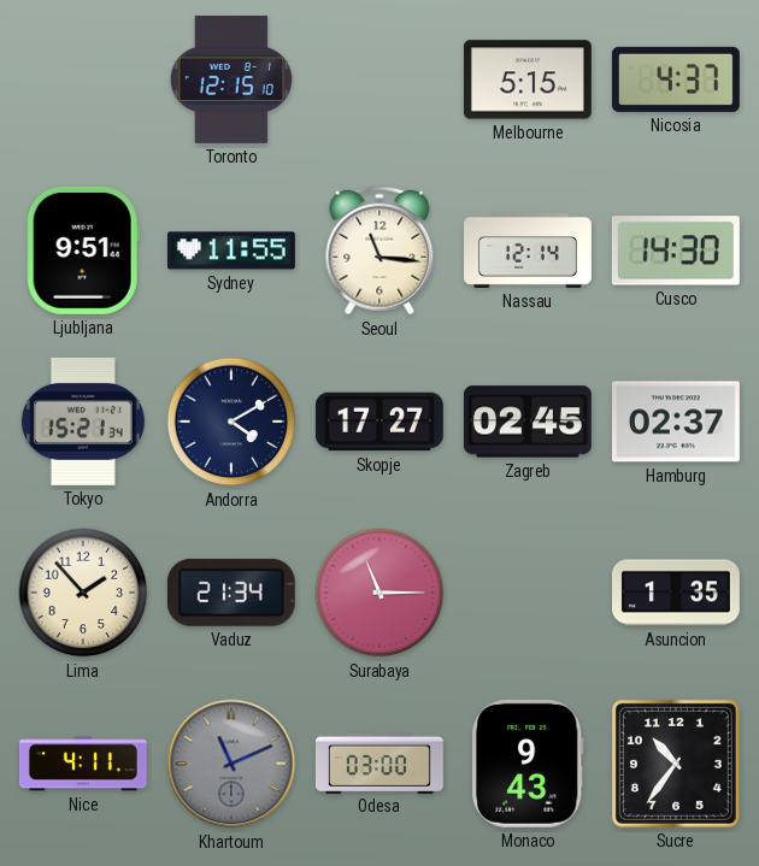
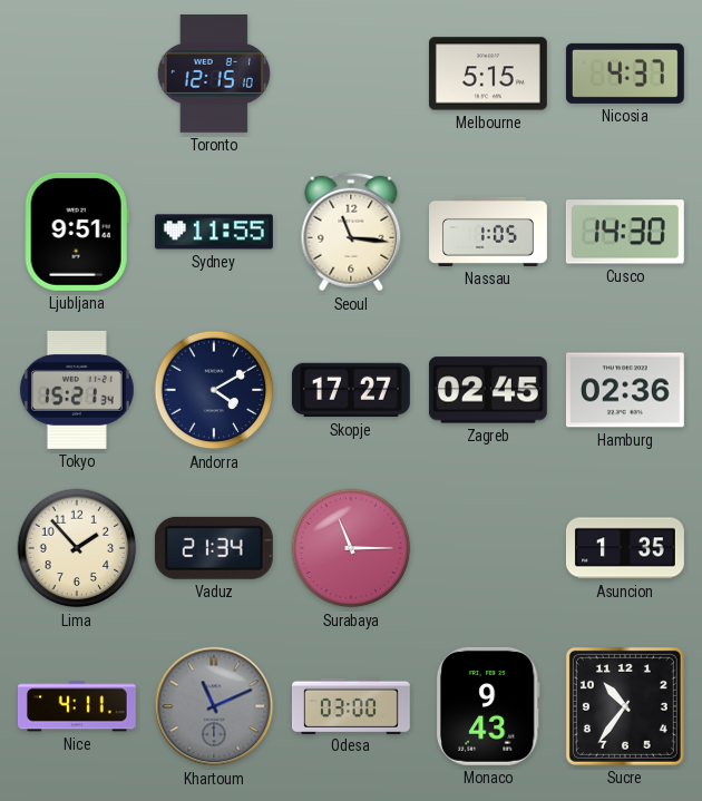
Nassau: 12:14 -> 1:05 (489, 232)
Hamburg: 02:37 -> 02:36 (625, 390)
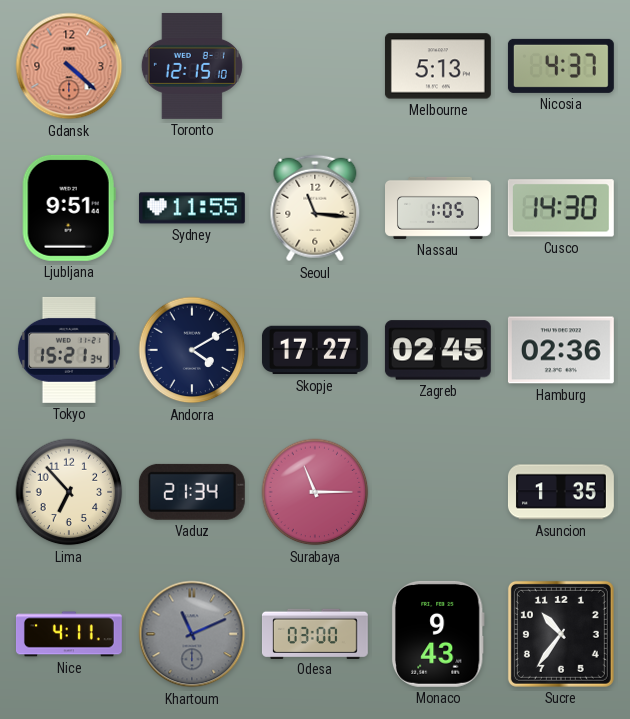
Gdansk: none -> 4:22 (69, 66)
Melbourne: 5:15 -> 5:13 (438, 66)
Lima: 1:53 -> 6:53 (69, 492)
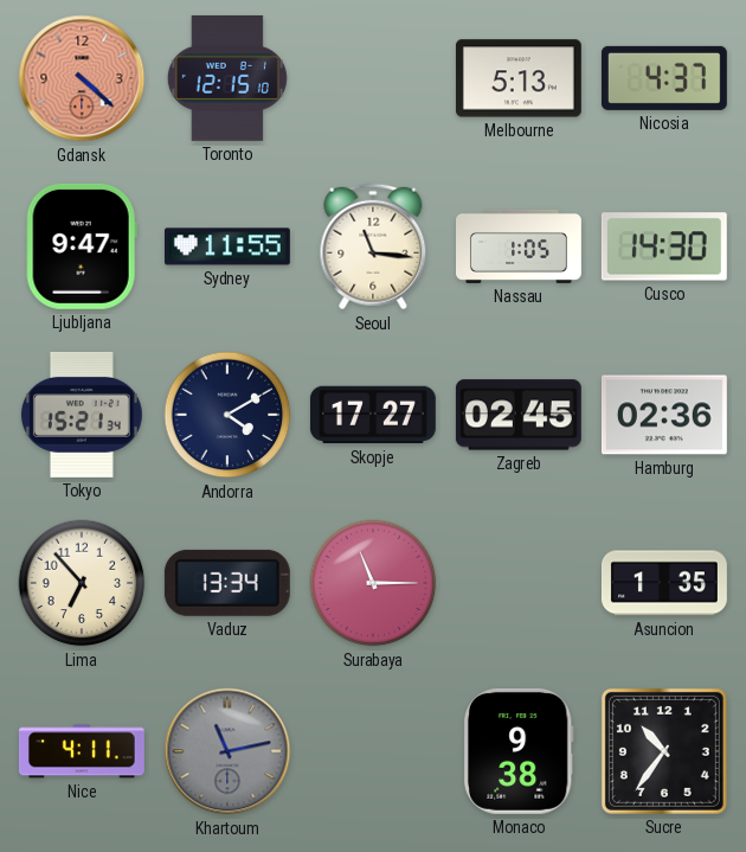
Ljubljana: 9:51 -> 9:47 (82, 246)
Vaduz: 21:34 -> 13:34 (227, 583)
Khartoum: 11:11 -> 11:13 (227, 751)
Odesa: 03:00 -> none (315, 633)
Monaco: 9:43 -> 9:38 (519, 751)
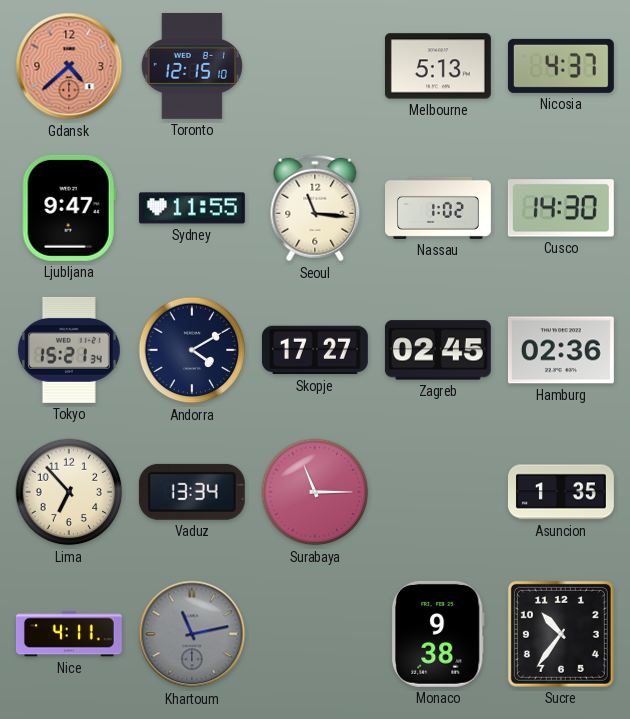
Gdansk: 4:22 -> 4:38 (69, 66)
Nassau: 1:05 -> 1:02 (439, 208)
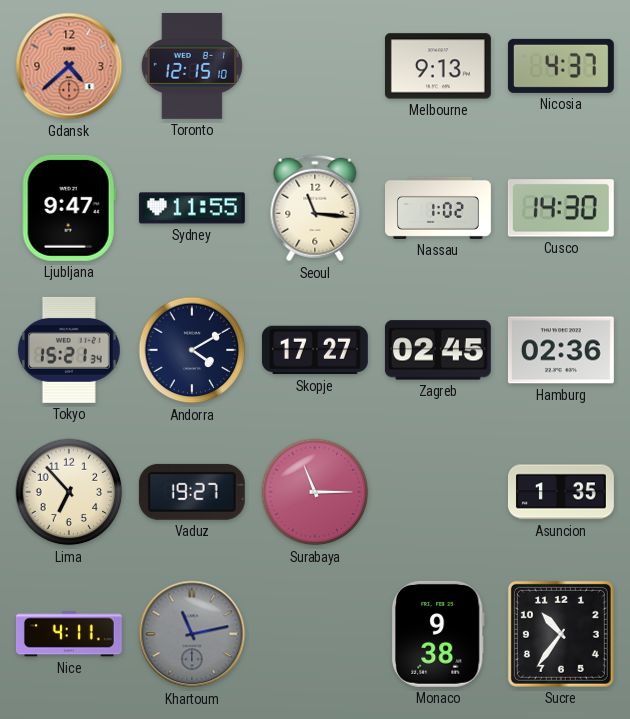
Melbourne: 5:13 -> 9:13 (438, 66)
Vaduz: 13:34 -> 19:27 (192, 492)
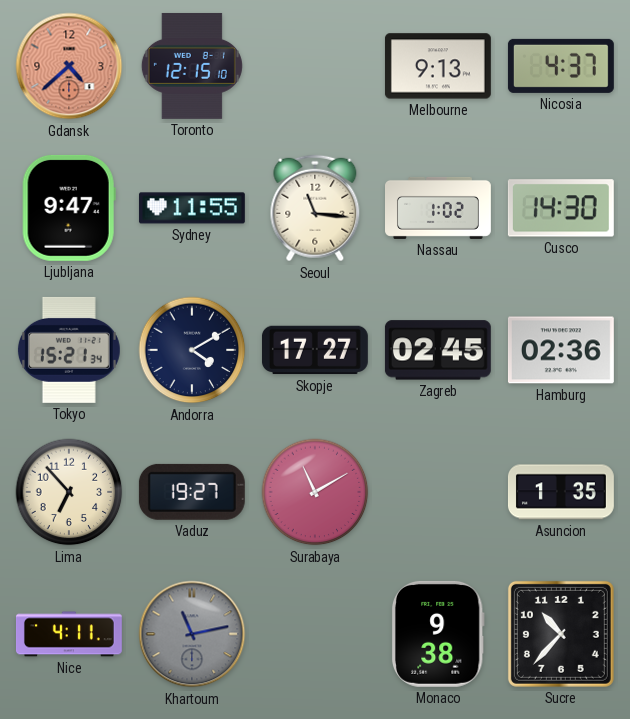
Surabaya: 11:15 -> 11:10 (315, 492)
Sucre: 10:36 -> 10:37 (561, 634)
